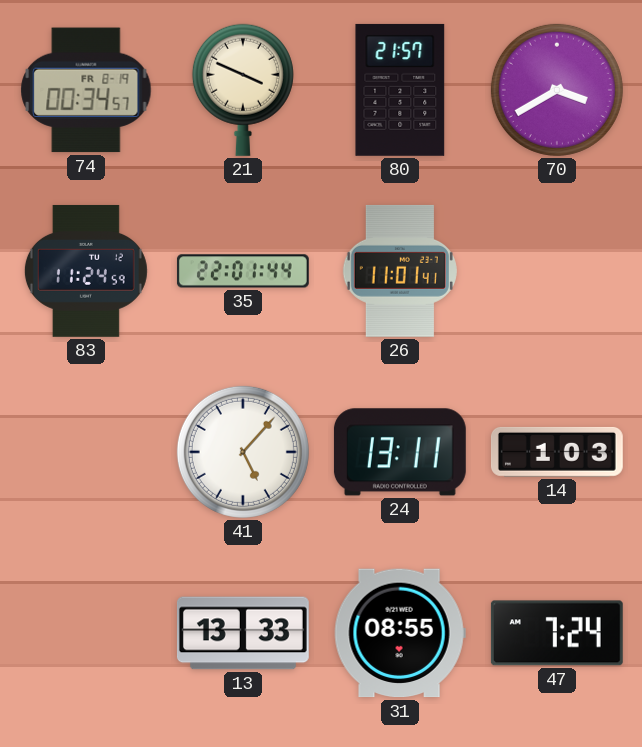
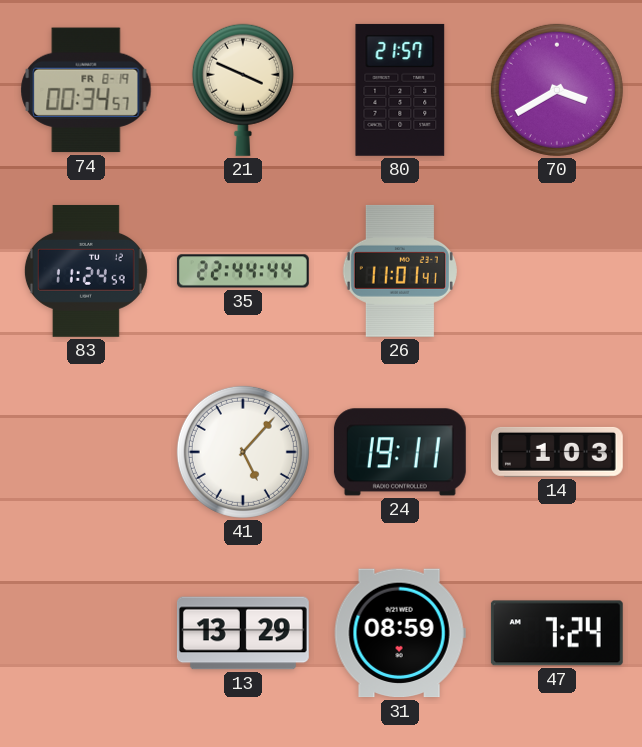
35: 22:01 -> 22:44 (243, 271)
24: 13:11 -> 19:11 (400, 452)
13: 13:33 -> 13:29 (243, 633)
31: 08:55 -> 08:59 (400, 633)
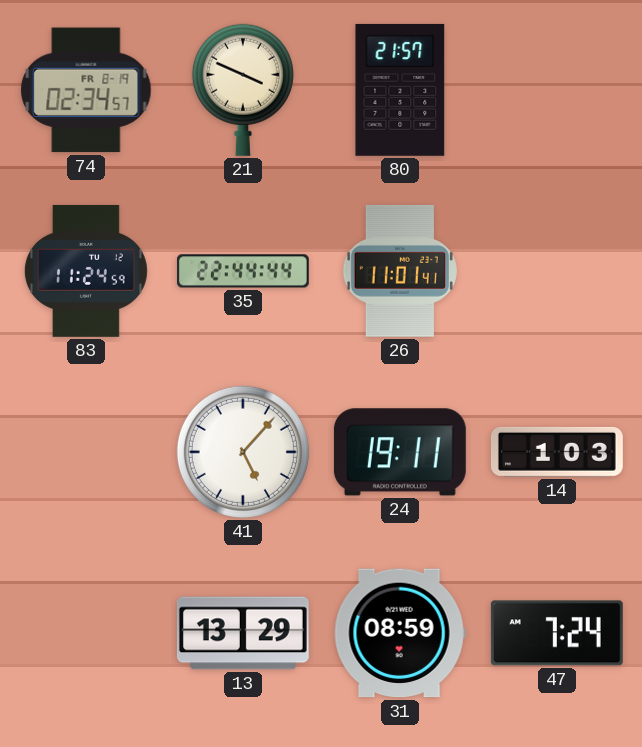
74: 00:34 -> 02:34 (86, 90)
70: 3:40 -> none (557, 90)
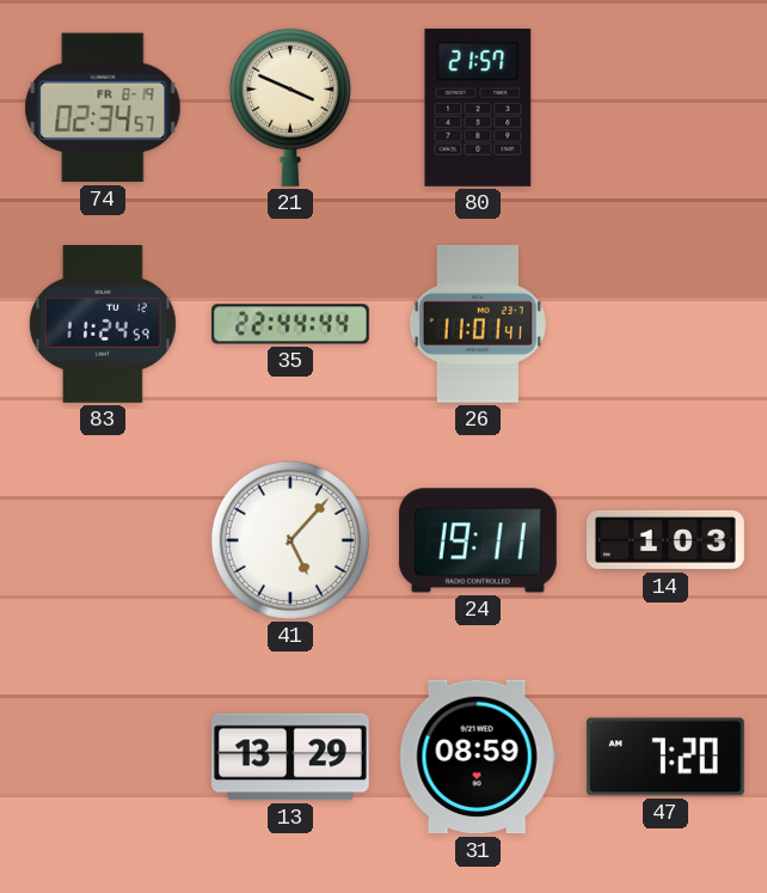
47: 7:24 -> 7:20 (665, 757)
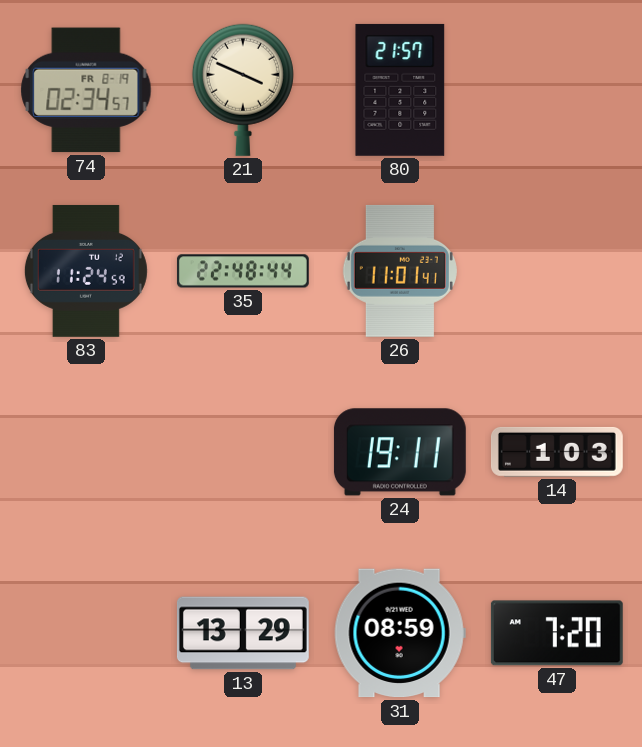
35: 22:44 -> 22:48 (243, 271)
41: 5:07 -> none (290, 540)
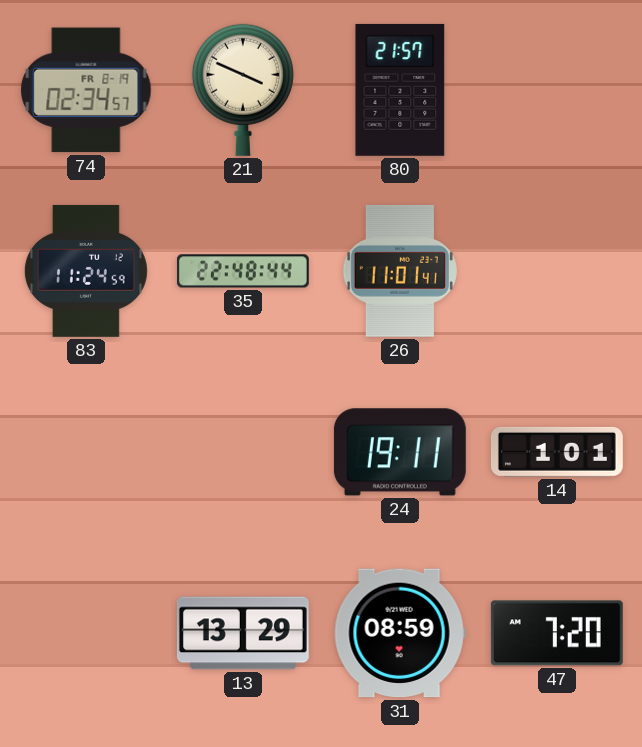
14: 1:03 -> 1:01 (557, 452)
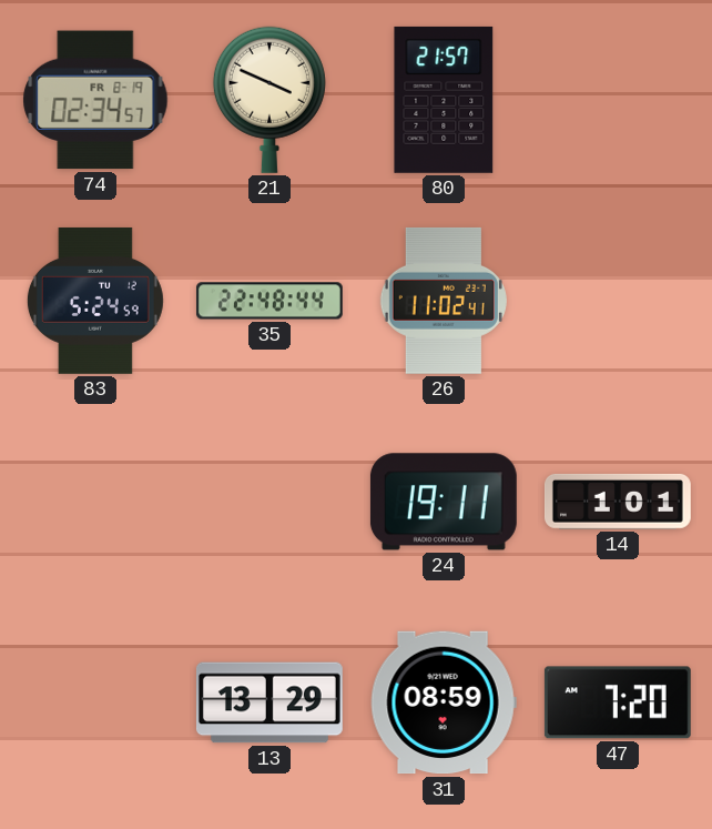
83: 11:24 -> 5:24 (95, 301)
26: 11:01 -> 11:02 (444, 301)
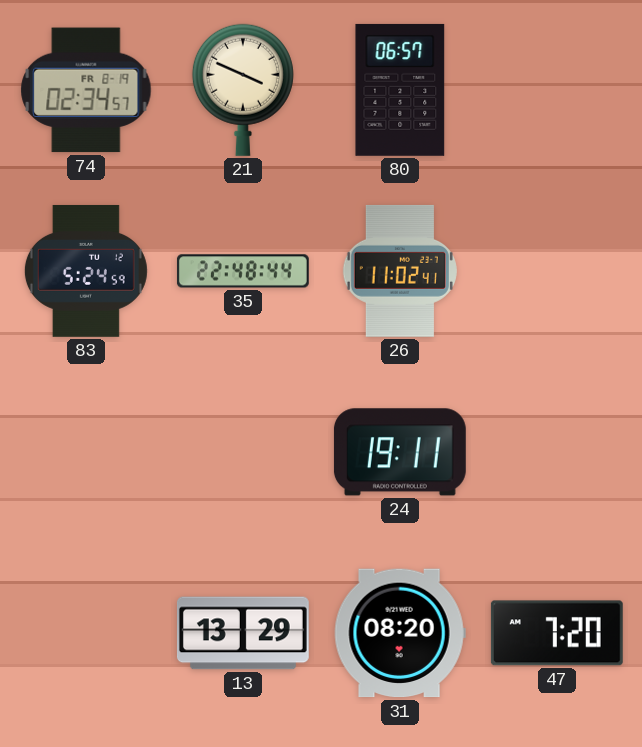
80: 21:57 -> 06:57 (400, 90)
14: 1:01 -> none (618, 502)
31: 08:59 -> 08:20 (400, 633)
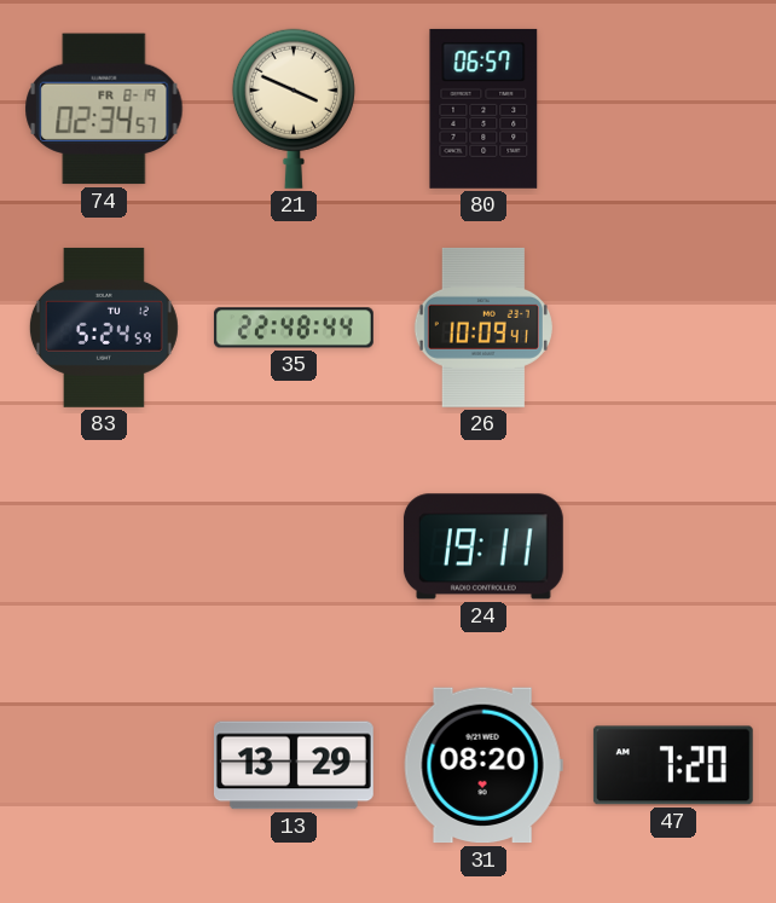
26: 11:02 -> 10:09 (483, 328)
